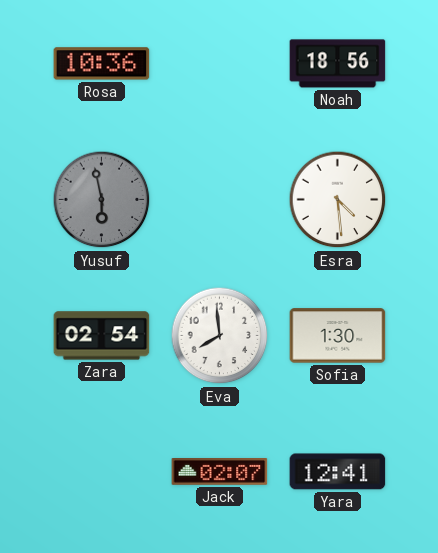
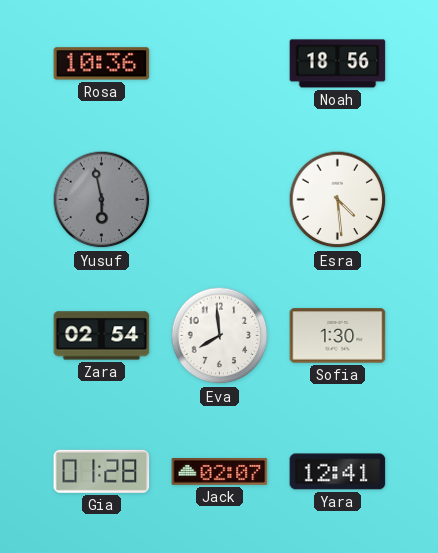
Gia: none -> 01:28 (102, 471)
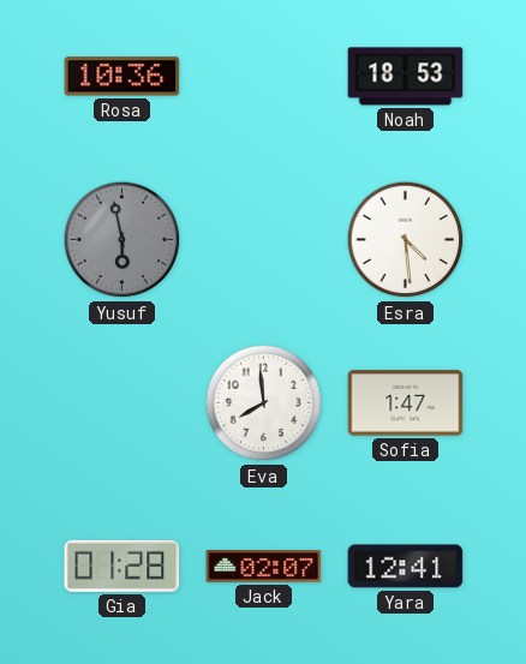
Noah: 18:56 -> 18:53 (406, 77)
Zara: 02:54 -> none (102, 336)
Sofia: 1:30 -> 1:47 (406, 403)
